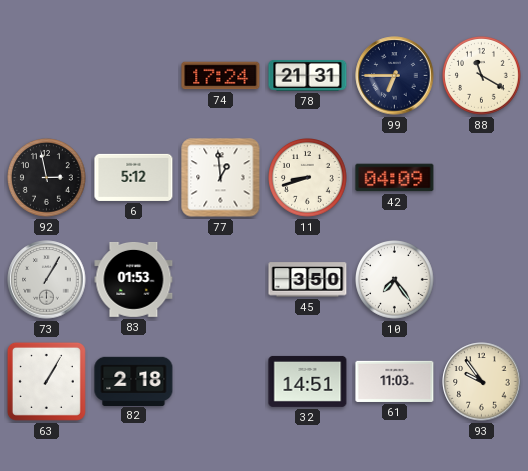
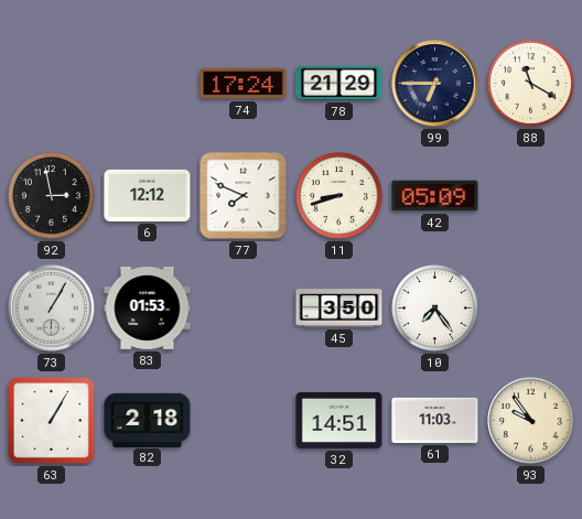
78: 21:31 -> 21:29 (339, 83)
6: 5:12 -> 12:12 (148, 195)
77: 12:59 -> 7:49 (244, 196)
42: 04:09 -> 05:09 (435, 196)
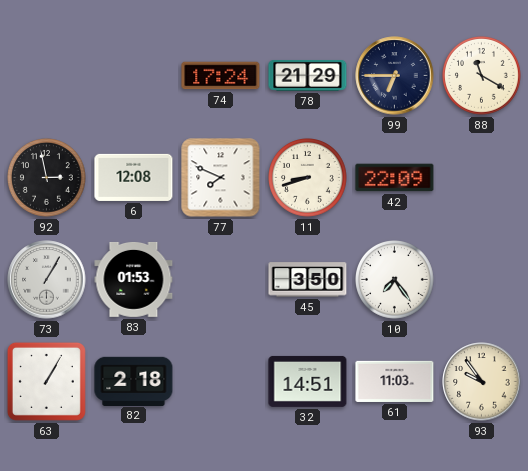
6: 12:12 -> 12:08 (134, 177)
42: 05:09 -> 22:09 (395, 178)
